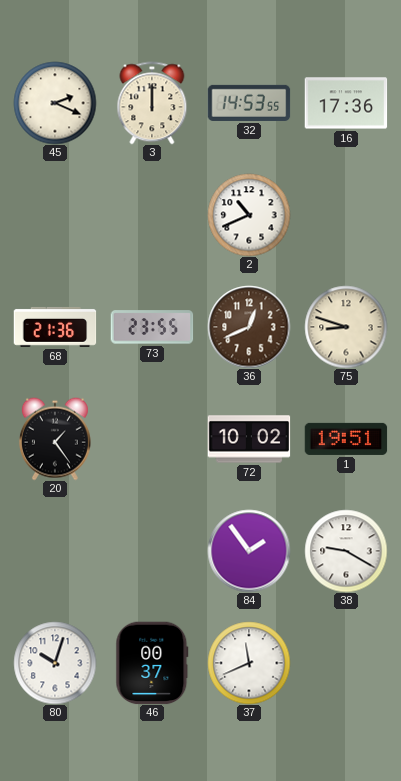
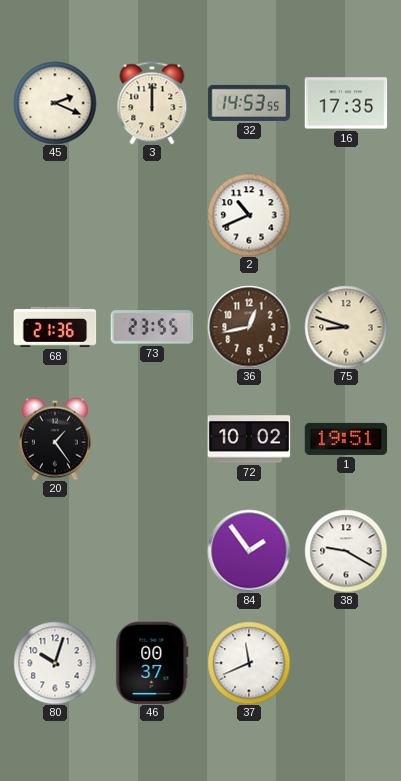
16: 17:36 -> 17:35 (346, 103)
36: 12:41 -> 12:43 (249, 327)
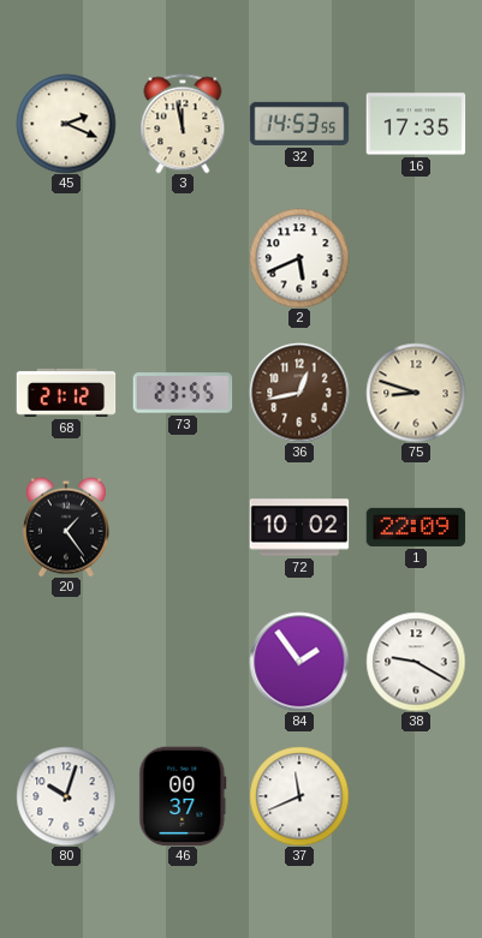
3: 12:00 -> 11:58 (183, 124)
2: 10:41 -> 5:41 (299, 258)
68: 21:36 -> 21:12 (66, 393)
1: 19:51 -> 22:09 (416, 527)
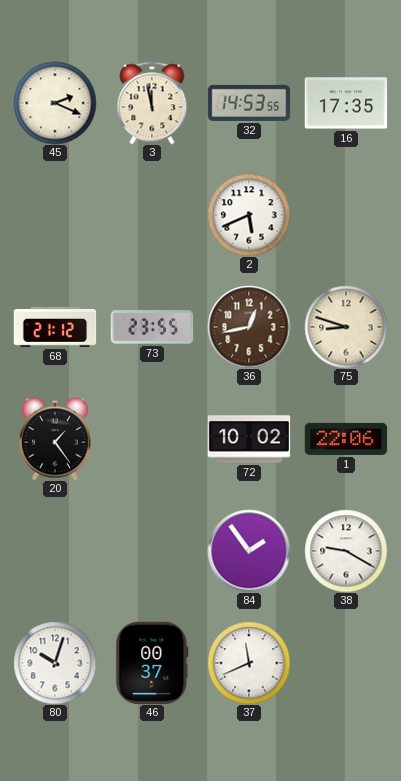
1: 22:09 -> 22:06 (346, 439)
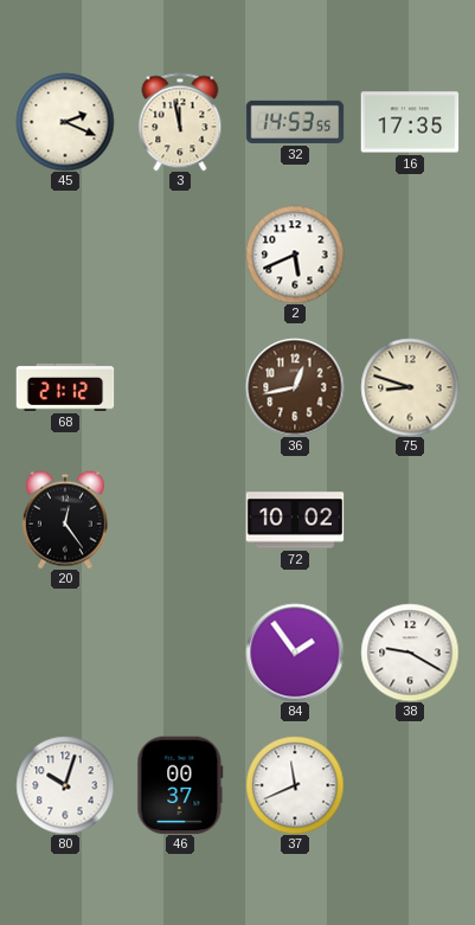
73: 23:55 -> none (152, 327)
20: 1:24 -> 12:24 (65, 520)
1: 22:06 -> none (346, 439)
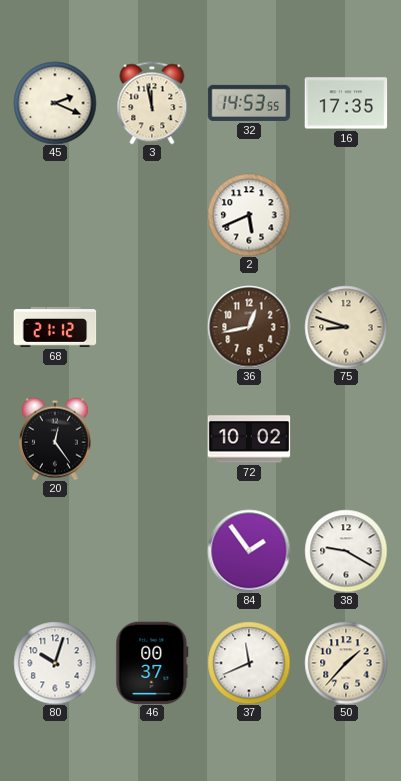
50: none -> 1:37 (346, 663)
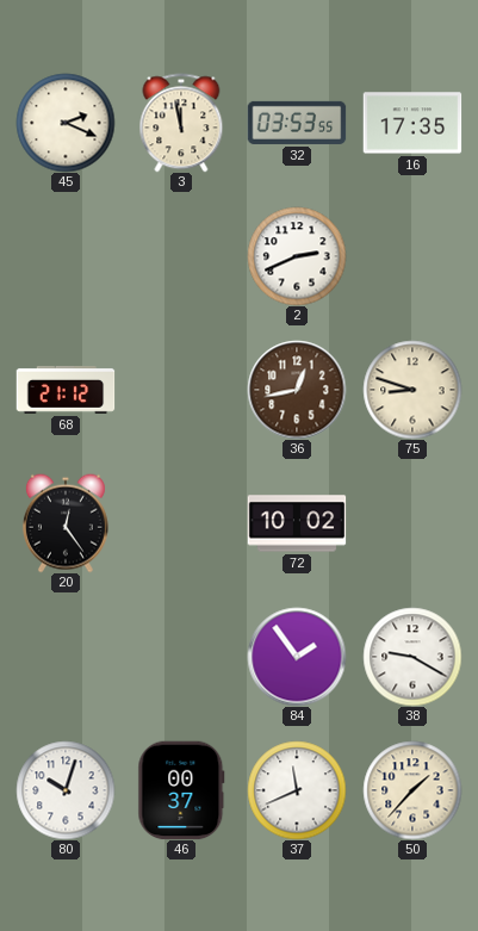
32: 14:53 -> 03:53 (297, 123)
2: 5:41 -> 2:41 (297, 256)
